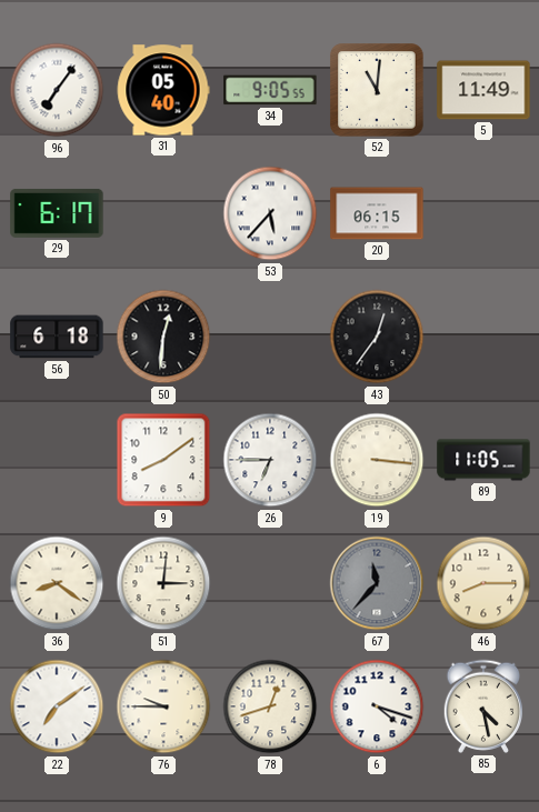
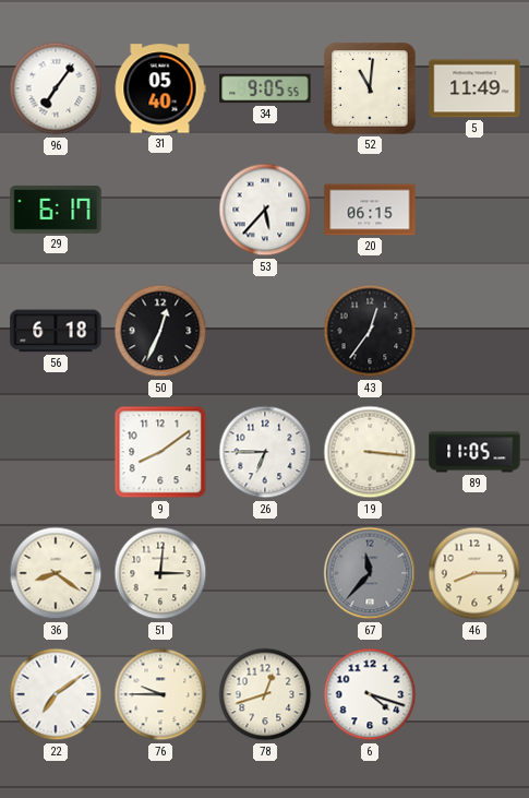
50: 12:31 -> 12:34 (160, 331)
85: 4:28 -> none (482, 706)
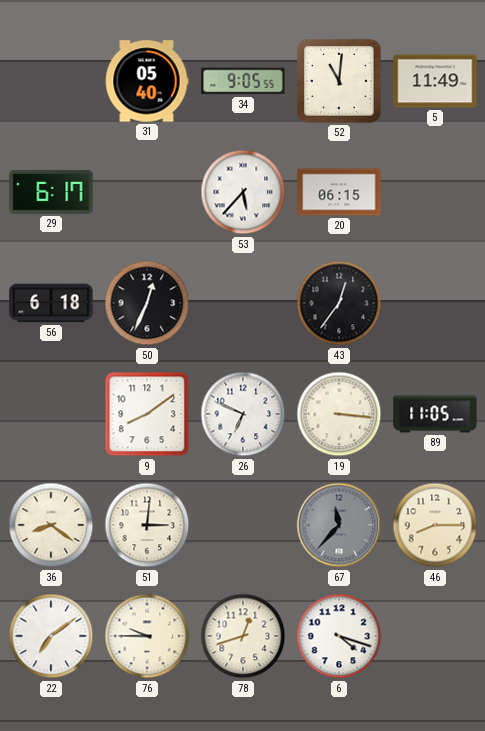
96: 7:06 -> none (56, 88)
26: 6:45 -> 6:49 (243, 414)
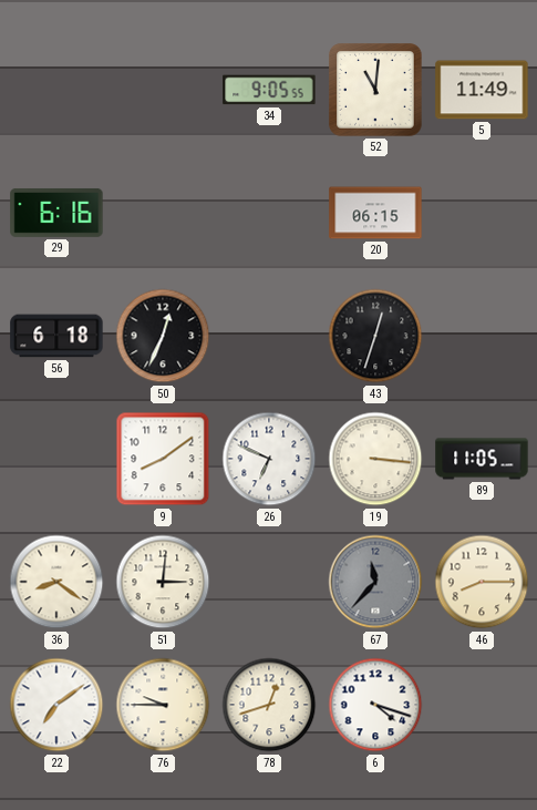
31: 05:40 -> none (147, 81)
29: 6:17 -> 6:16 (56, 213)
53: 5:37 -> none (243, 192)
43: 12:36 -> 12:33 (375, 336)
